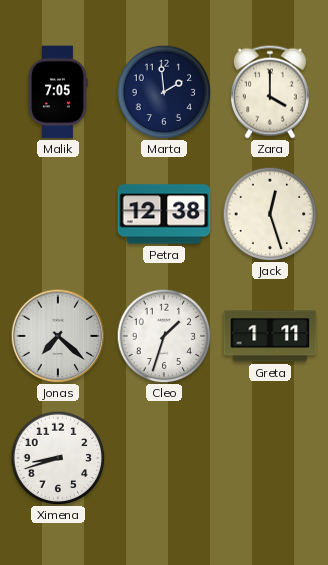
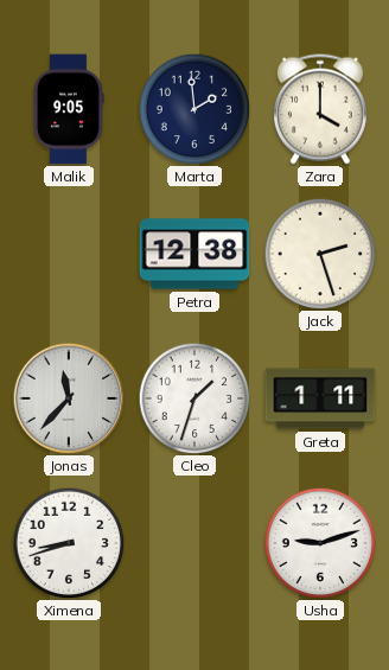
Malik: 7:05 -> 9:05 (69, 109)
Jack: 12:27 -> 2:27 (320, 254)
Jonas: 7:22 -> 11:37 (69, 398)
Usha: none -> 9:12 (320, 543)
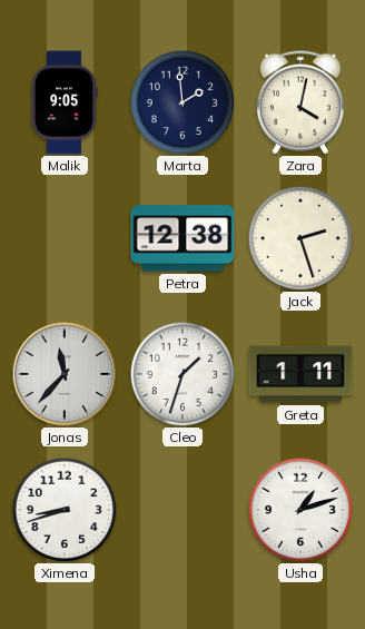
Zara: 4:00 -> 4:02 (300, 102)
Usha: 9:12 -> 1:12 (300, 510)
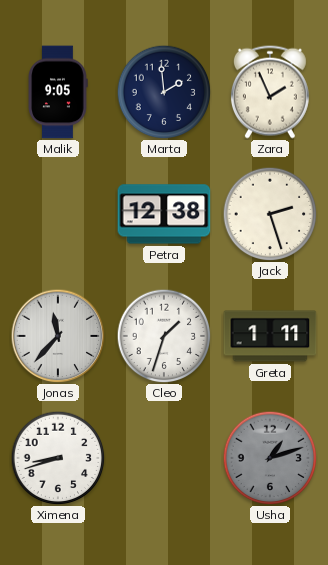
Zara: 4:02 -> 1:56 (270, 92)
Usha dial: white -> grey (270, 458)
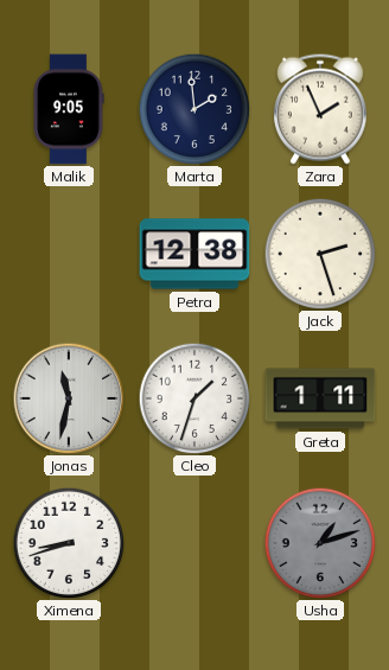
Jonas: 11:37 -> 11:32 (69, 398)
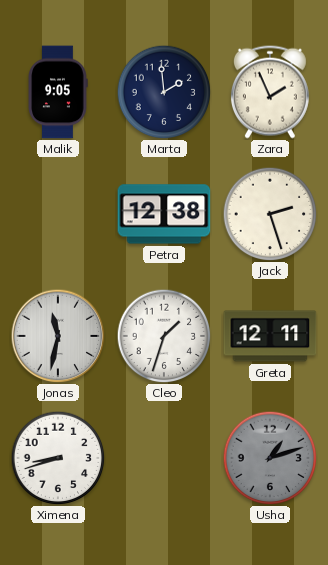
Greta: 1:11 -> 12:11 (270, 336)
